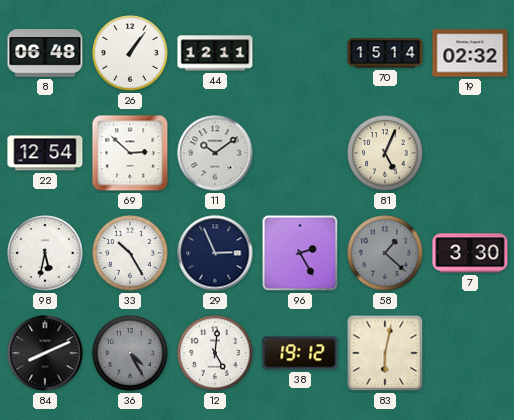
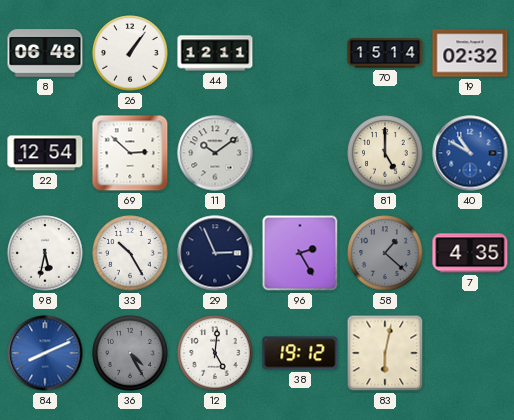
81: 5:04 -> 5:00 (385, 153)
40: none -> 10:50 (470, 153)
7: 3:30 -> 4:35 (470, 253)
84 dial: black -> blue (45, 353)
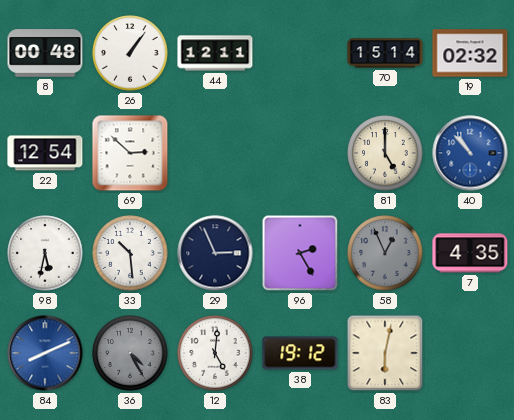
8: 06:48 -> 00:48 (45, 53)
11: 10:09 -> none (215, 153)
40: 10:50 -> 10:53 (470, 153)
33: 10:25 -> 10:29 (130, 253)
58: 1:22 -> 12:56 (385, 253)
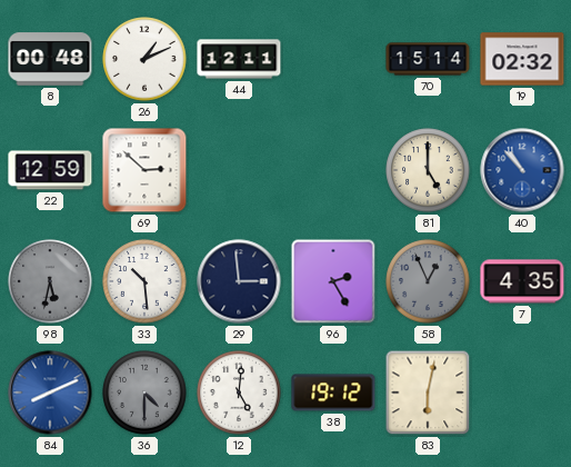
26: 1:06 -> 1:11 (144, 59)
22: 12:54 -> 12:59 (50, 170)
98 dial: white -> grey (50, 281)
29: 2:56 -> 2:59 (239, 281)
36: 4:25 -> 4:30 (144, 393)
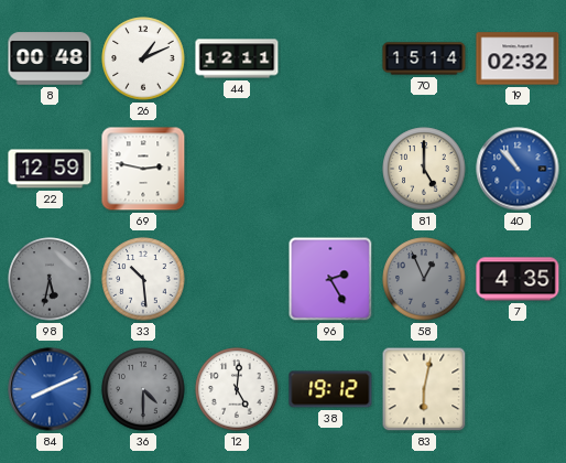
69: 2:52 -> 2:47 (143, 169)
29: 2:59 -> none (239, 281)
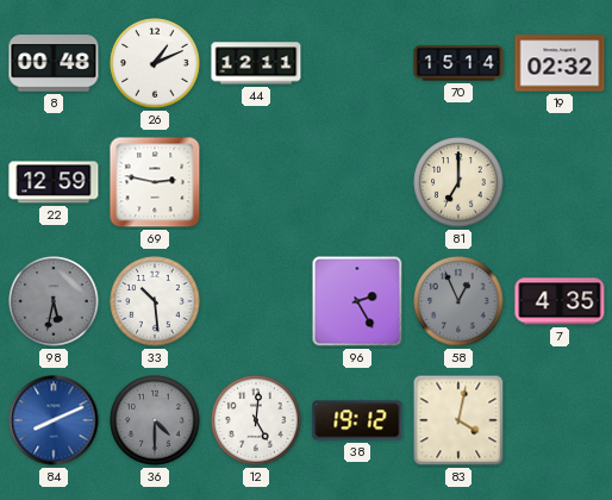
81: 5:00 -> 7:00 (458, 182)
40: 10:53 -> none (518, 169)
83: 6:02 -> 4:02 (458, 420)
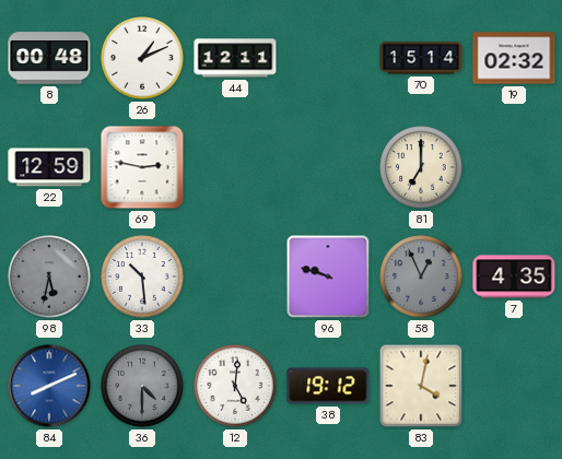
96: 2:25 -> 9:48 (328, 276)
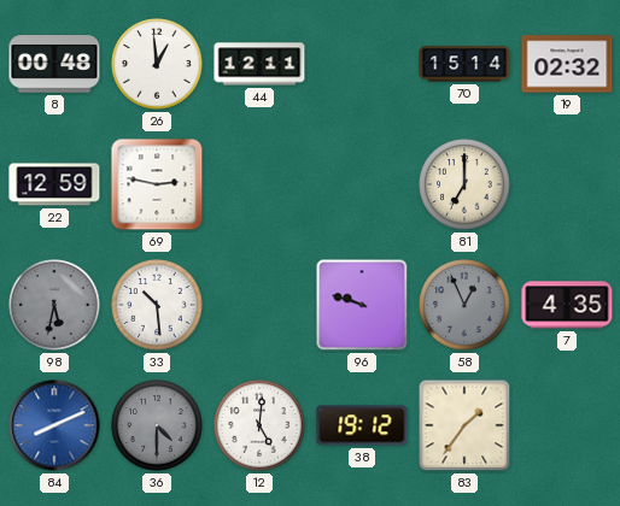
26: 1:11 -> 12:59 (157, 64)
83: 4:02 -> 1:36 (464, 425)
